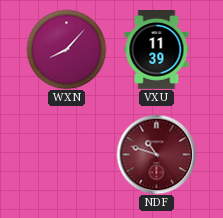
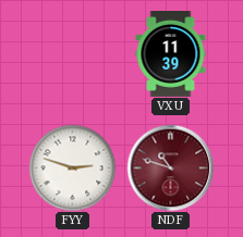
WXN: 8:07 -> none (66, 49)
FYY: none -> 2:48 (72, 167)
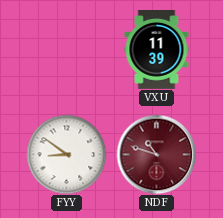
FYY: 2:48 -> 8:51 (66, 154)
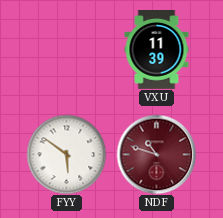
FYY: 8:51 -> 5:51 (66, 154)
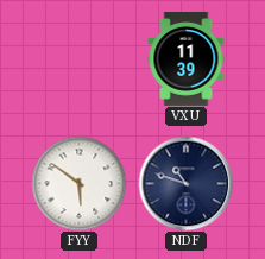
NDF dial: burgundy -> navy (185, 183)
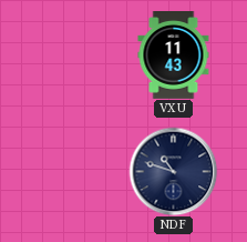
VXU: 11:39 -> 11:43 (174, 56)
FYY: 5:51 -> none (78, 183)
